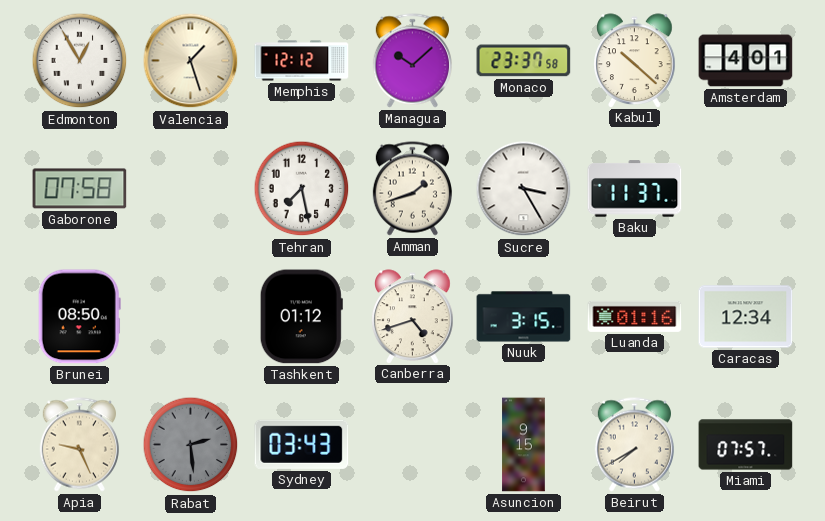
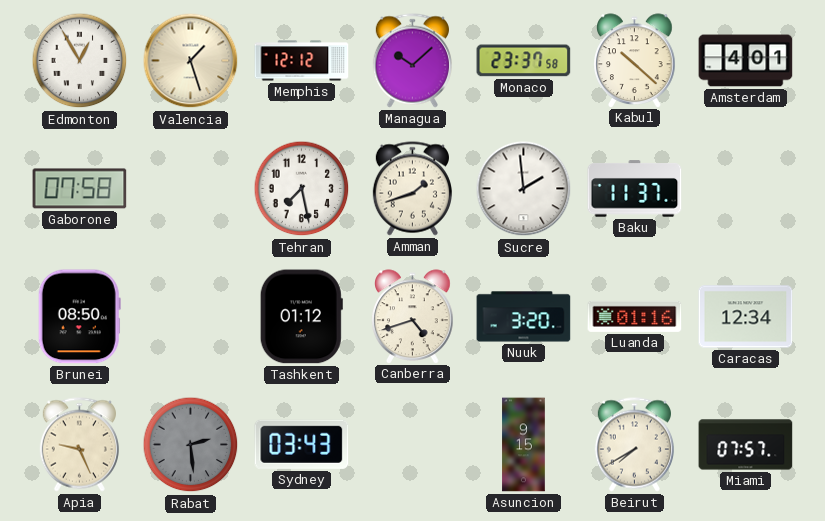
Sucre: 3:25 -> 1:59 (524, 189)
Nuuk: 3:15 -> 3:20 (524, 317)
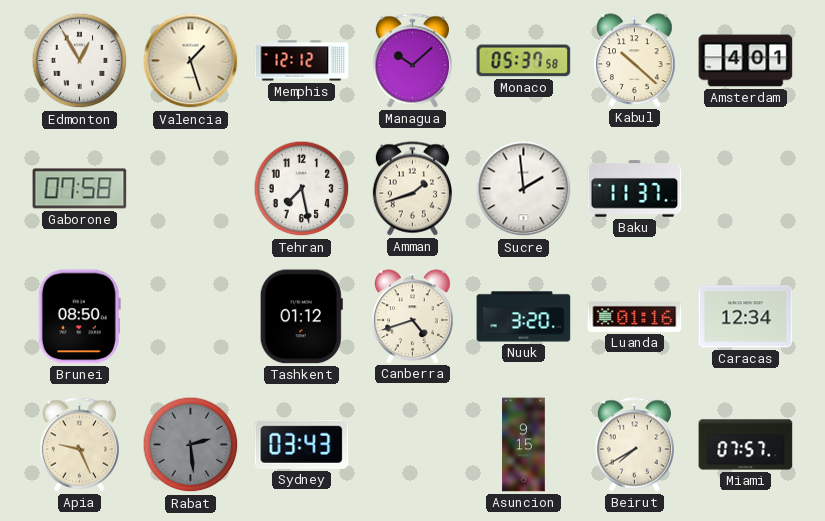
Monaco: 23:37 -> 05:37 (524, 61)
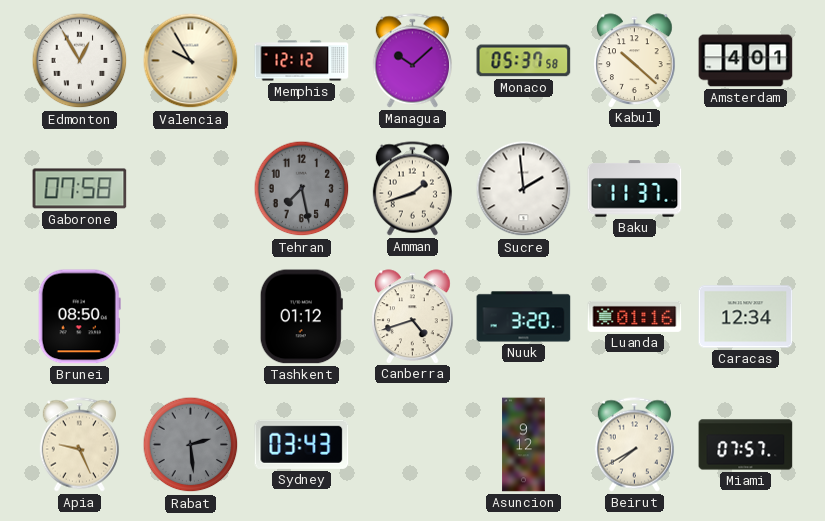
Valencia: 1:27 -> 9:55 (191, 61)
Tehran dial: white -> grey (302, 189)
Asuncion: 9:15 -> 9:12 (524, 445)
